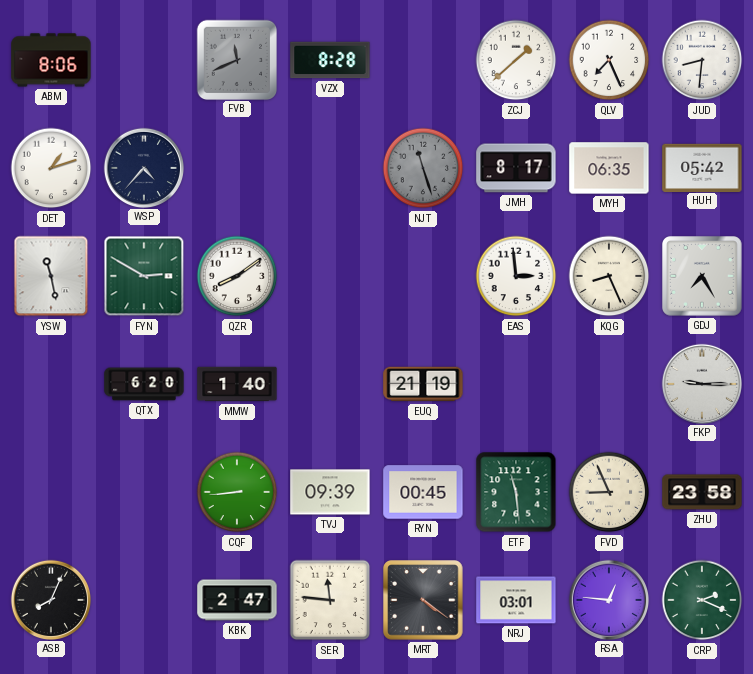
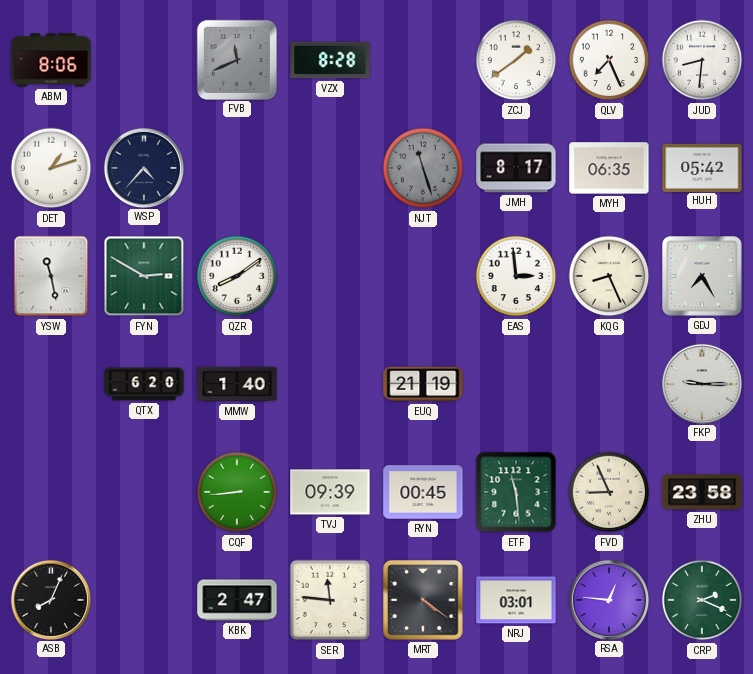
ZCJ: 1:38 -> 1:39 (516, 60)
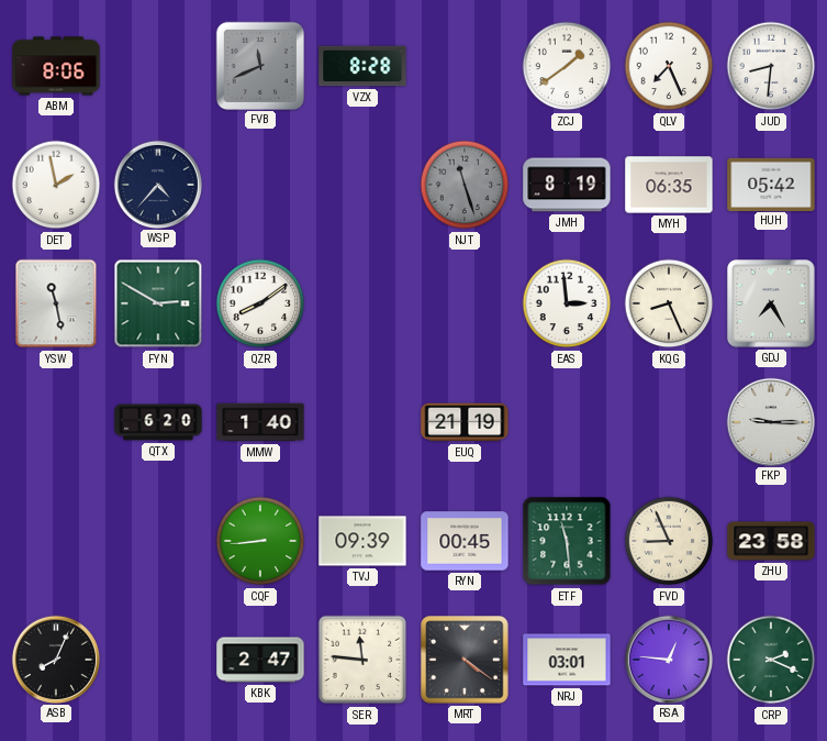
DET: 1:12 -> 1:58 (56, 185)
JMH: 8:17 -> 8:19 (567, 185)
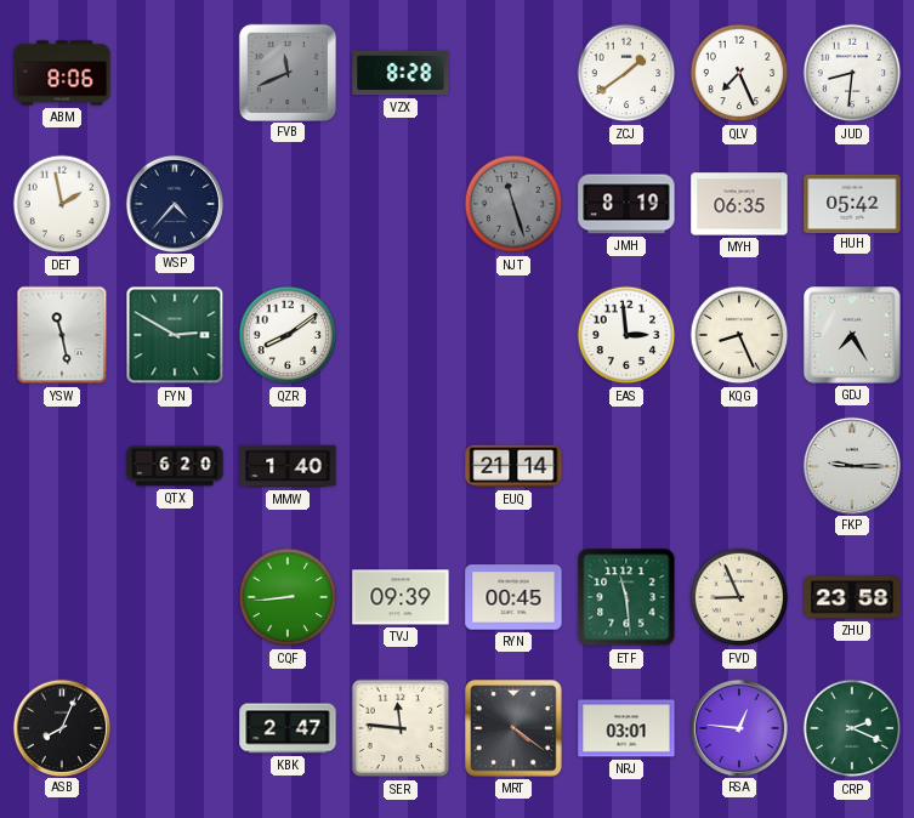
EUQ: 21:19 -> 21:14 (513, 466)
